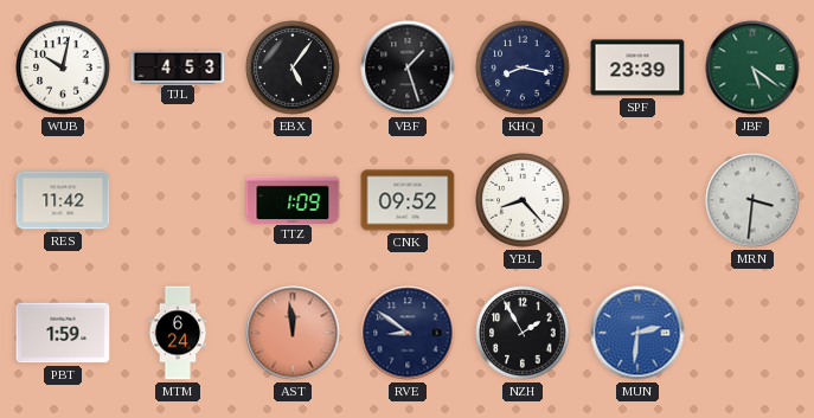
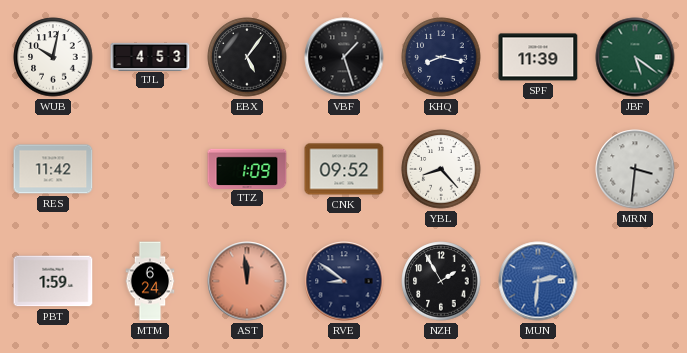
SPF: 23:39 -> 11:39 (538, 57)
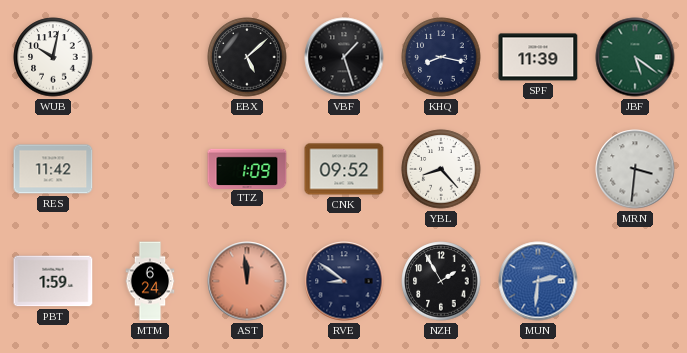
TJL: 4:53 -> none (150, 56)
EBX: 5:06 -> 5:08 (247, 57)
